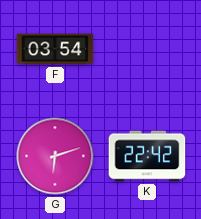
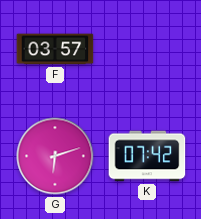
F: 03:54 -> 03:57 (55, 49)
K: 22:42 -> 07:42 (147, 156)
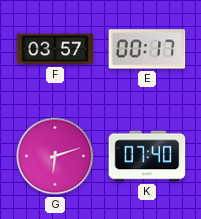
E: none -> 00:17 (147, 49)
K: 07:42 -> 07:40 (147, 156)
